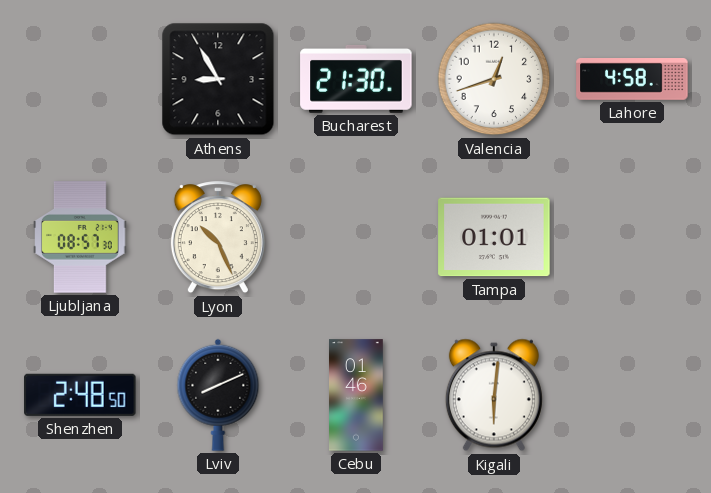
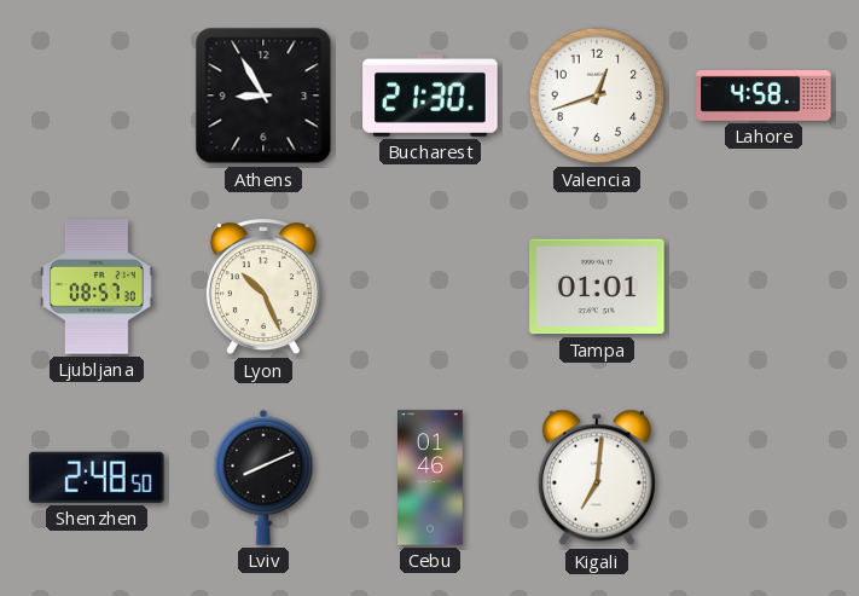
Kigali: 6:01 -> 7:01 (597, 478)
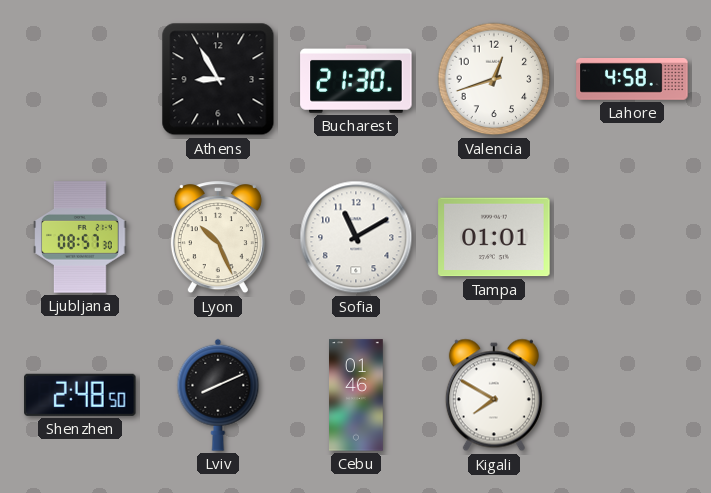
Sofia: none -> 11:10 (356, 237)
Kigali: 7:01 -> 7:50 (494, 395)
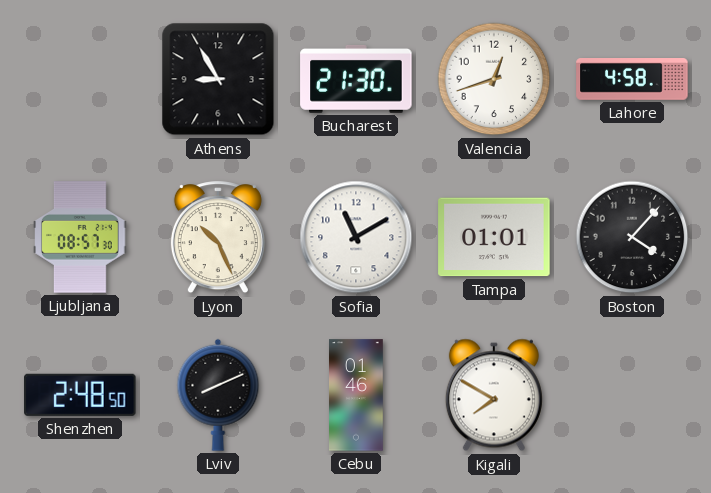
Boston: none -> 4:07 (632, 237)
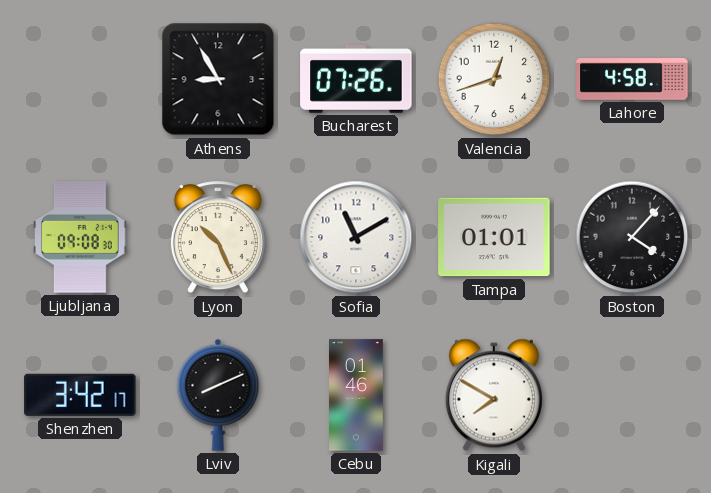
Bucharest: 21:30 -> 07:26 (356, 79)
Ljubljana: 08:57 -> 09:08 (80, 237)
Shenzhen: 2:48 -> 3:42 (80, 395)
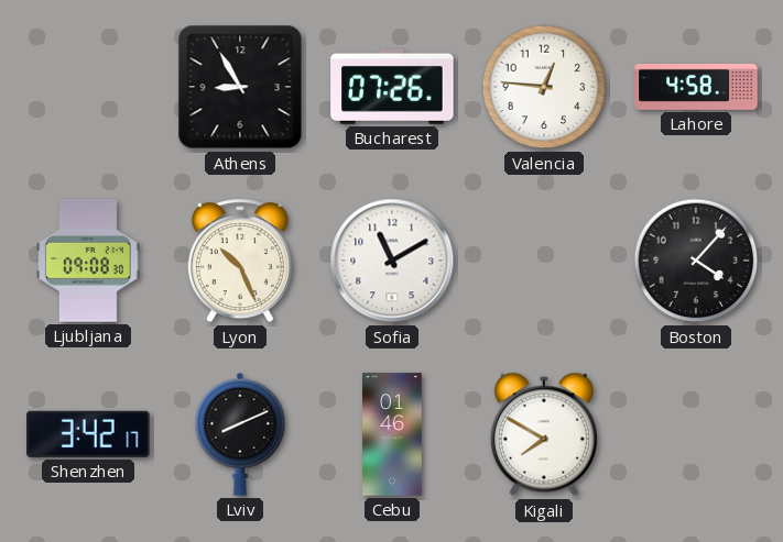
Valencia: 12:42 -> 12:46 (544, 87)
Tampa: 01:01 -> none (494, 237)
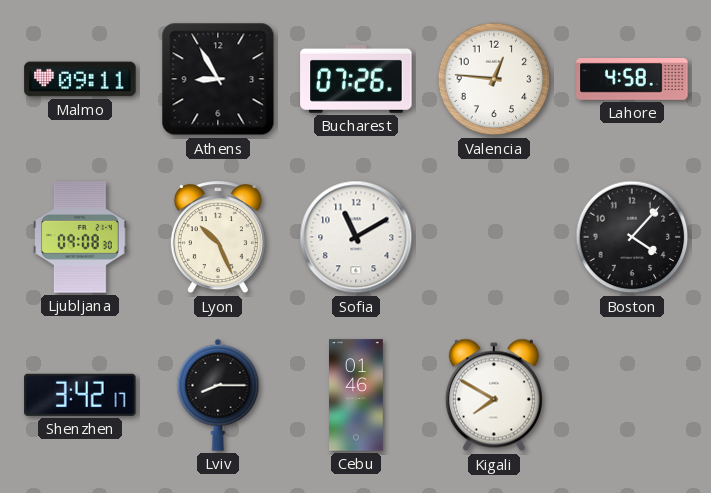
Malmo: none -> 09:11 (80, 79)
Lviv: 8:11 -> 8:15 (218, 395)
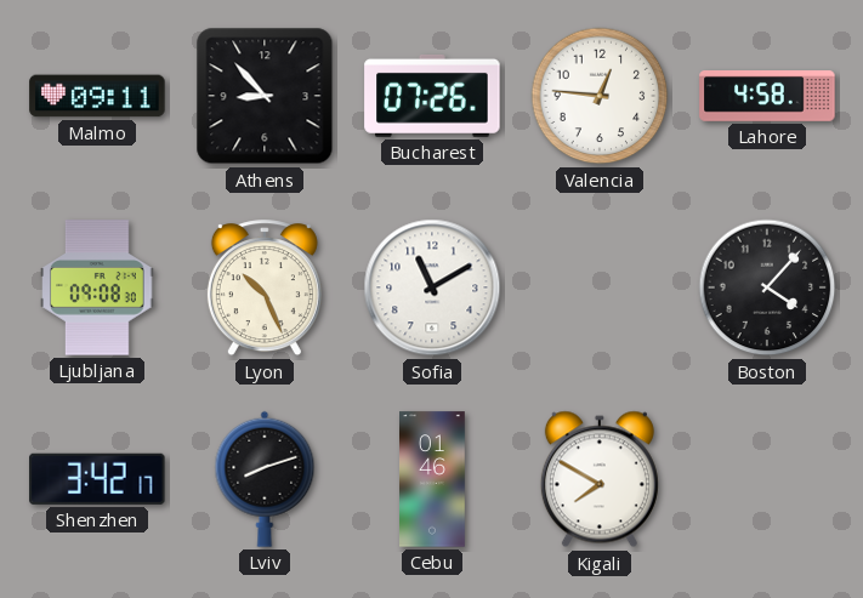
Athens: 8:55 -> 8:53 (265, 96)
Lviv: 8:15 -> 8:12 (265, 479)
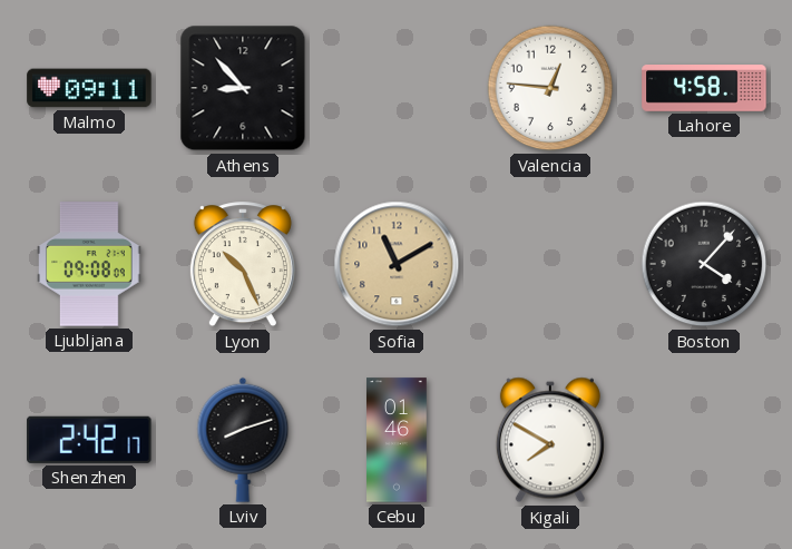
Bucharest: 07:26 -> none (432, 96)
Ljubljana: 09:08:30 -> 09:08:09 (89, 264)
Sofia dial: white -> champagne (397, 264)
Shenzhen: 3:42 -> 2:42 (89, 440)
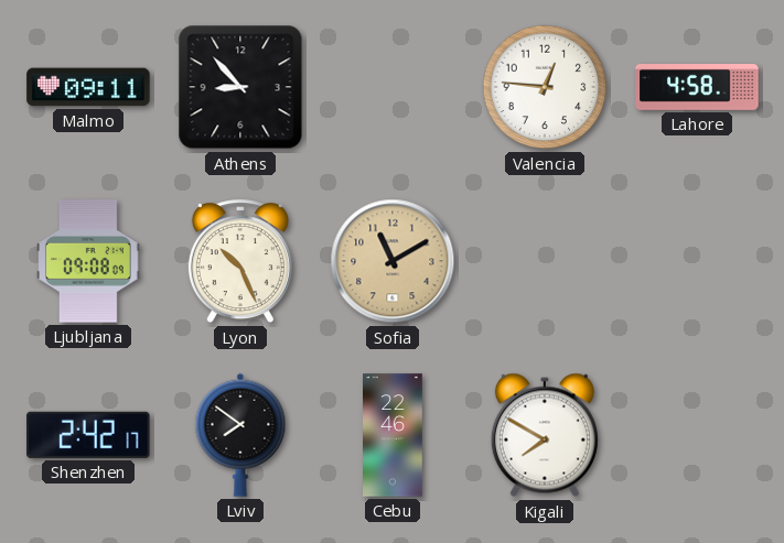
Boston: 4:07 -> none (704, 264)
Lviv: 8:12 -> 7:51 (240, 435)
Cebu: 01:46 -> 22:46 (394, 435)
